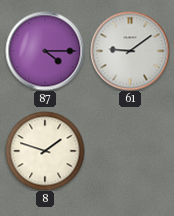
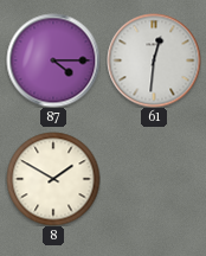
61: 9:09 -> 12:31 (154, 60)
8: 1:48 -> 1:50 (53, 179)
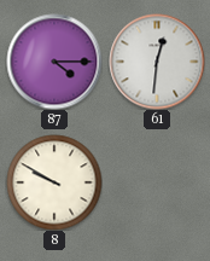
8: 1:50 -> 9:50 (54, 182)
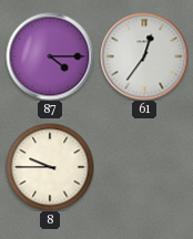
61: 12:31 -> 12:36 (144, 56)
8: 9:50 -> 9:45 (50, 167)
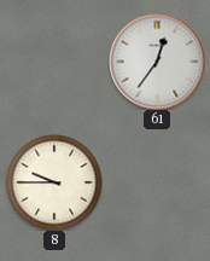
87: 4:15 -> none (50, 56)
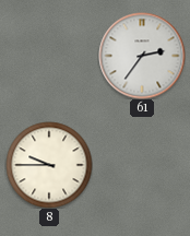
61: 12:36 -> 2:36 (142, 56)
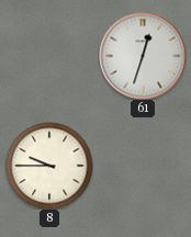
61: 2:36 -> 12:33 (143, 56)
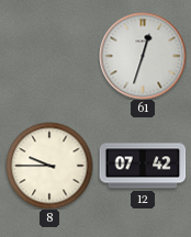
12: none -> 07:42 (143, 166)
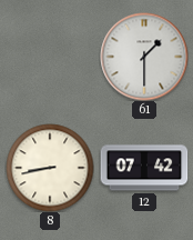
61: 12:33 -> 1:30 (144, 57)
8: 9:45 -> 8:43 (50, 168)
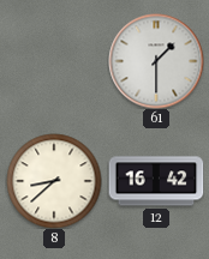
8: 8:43 -> 8:38 (54, 181)
12: 07:42 -> 16:42 (156, 181)
